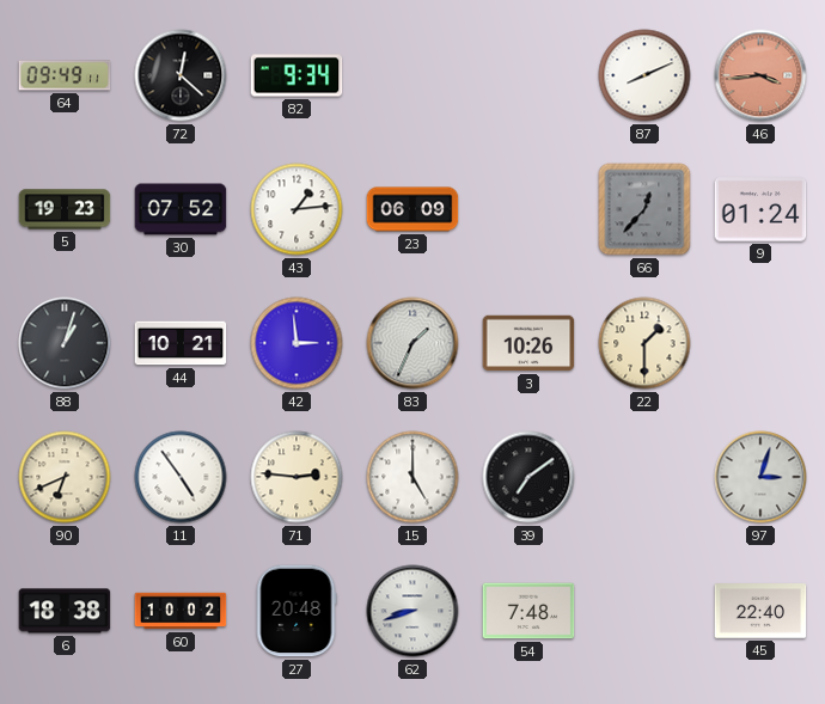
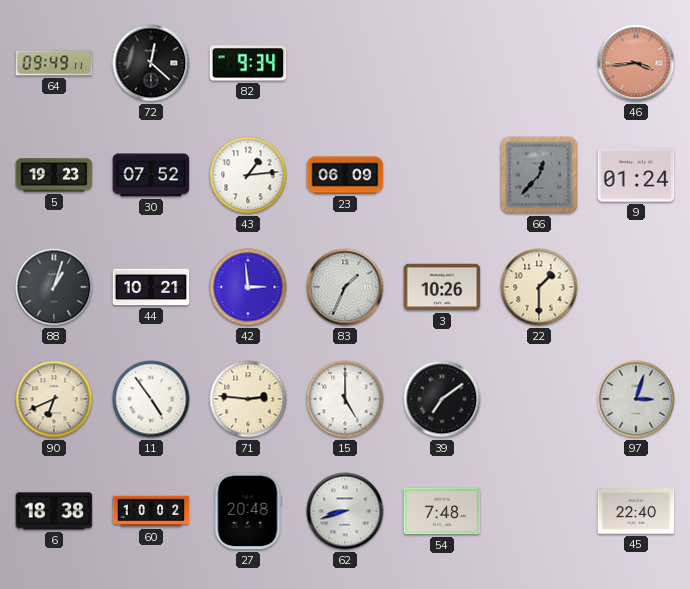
87: 8:11 -> none (644, 75)
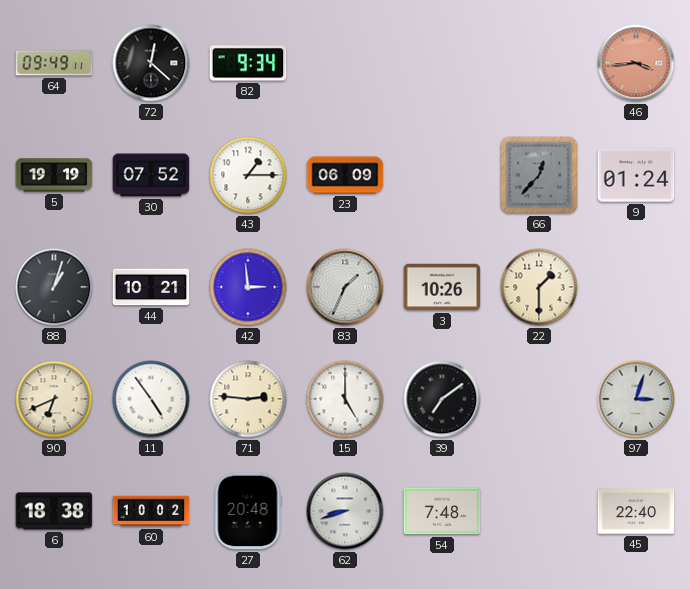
5: 19:23 -> 19:19 (54, 175)
43: 1:14 -> 1:15 (248, 175)
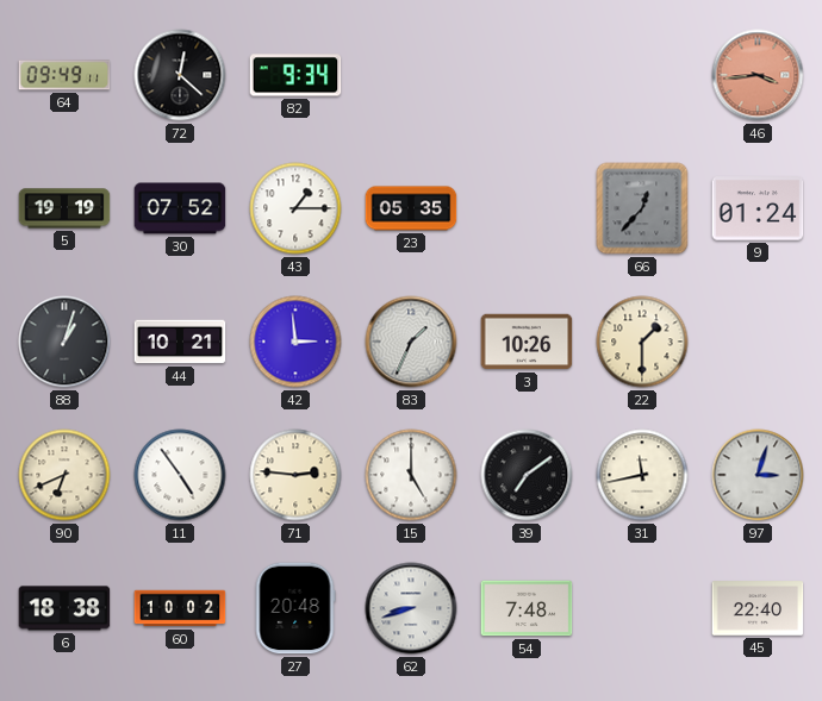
23: 06:09 -> 05:35 (411, 208)
31: none -> 11:43 (642, 475)
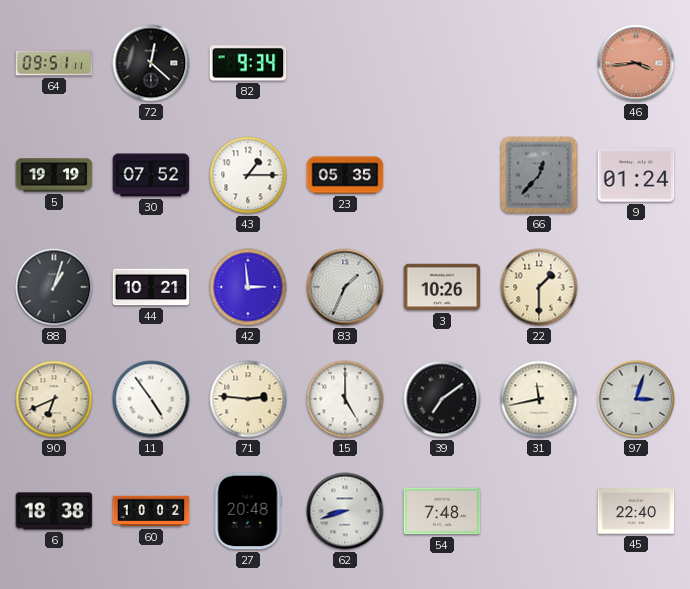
64: 09:49 -> 09:51 (54, 63)
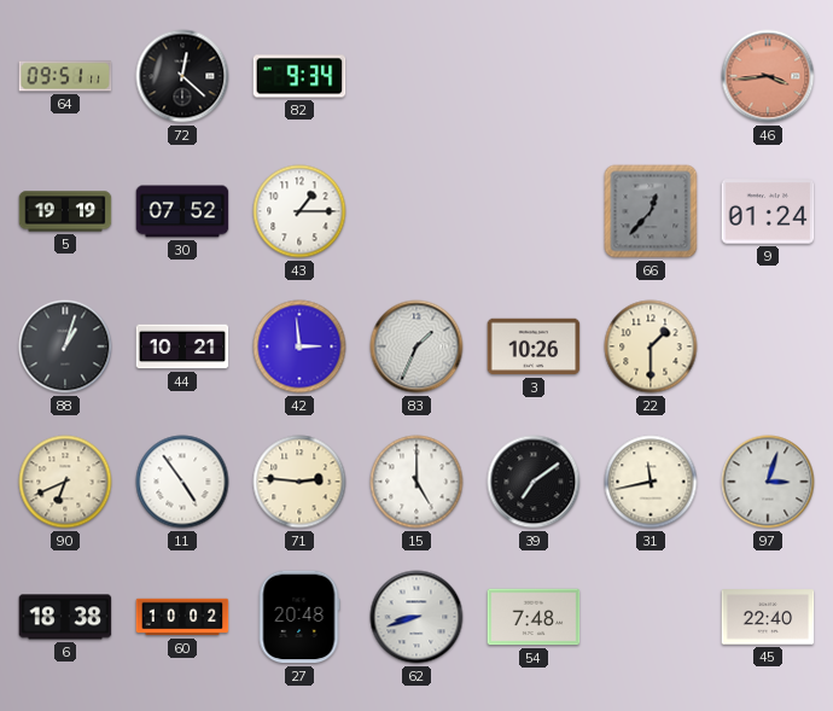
23: 05:35 -> none (345, 175)
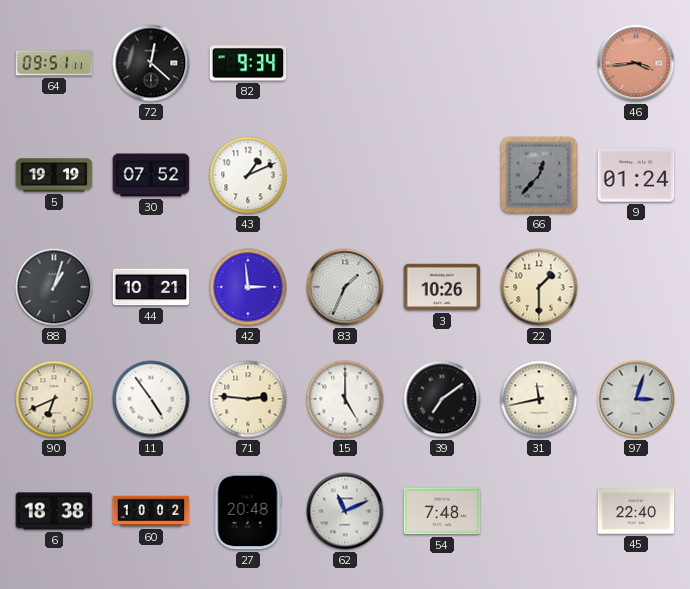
43: 1:15 -> 1:11 (248, 175)
62: 8:42 -> 11:11 (345, 511)
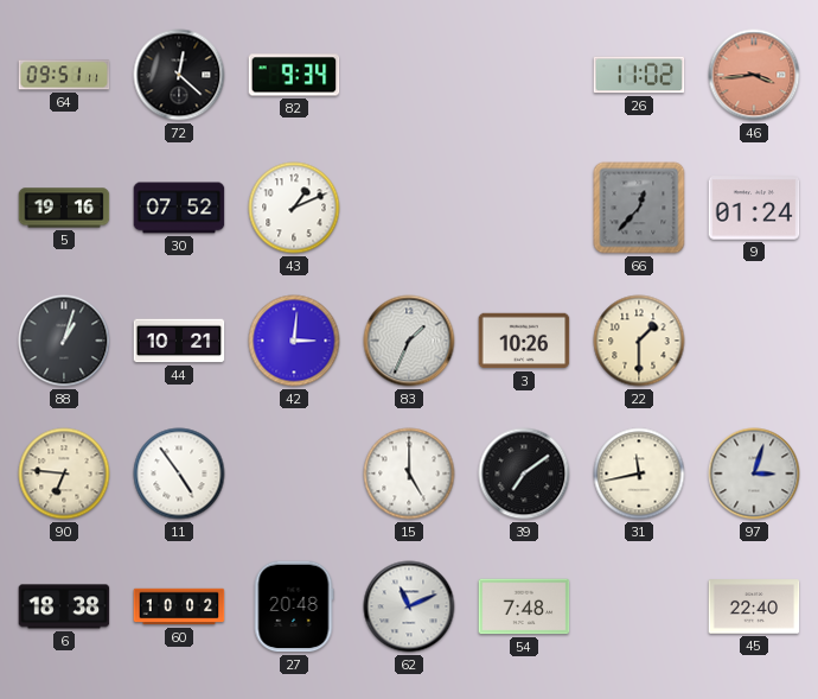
26: none -> 11:02 (639, 75)
5: 19:19 -> 19:16 (64, 208)
42: 2:59 -> 3:01 (294, 341)
90: 6:41 -> 6:46 (64, 474)
71: 2:46 -> none (248, 399)
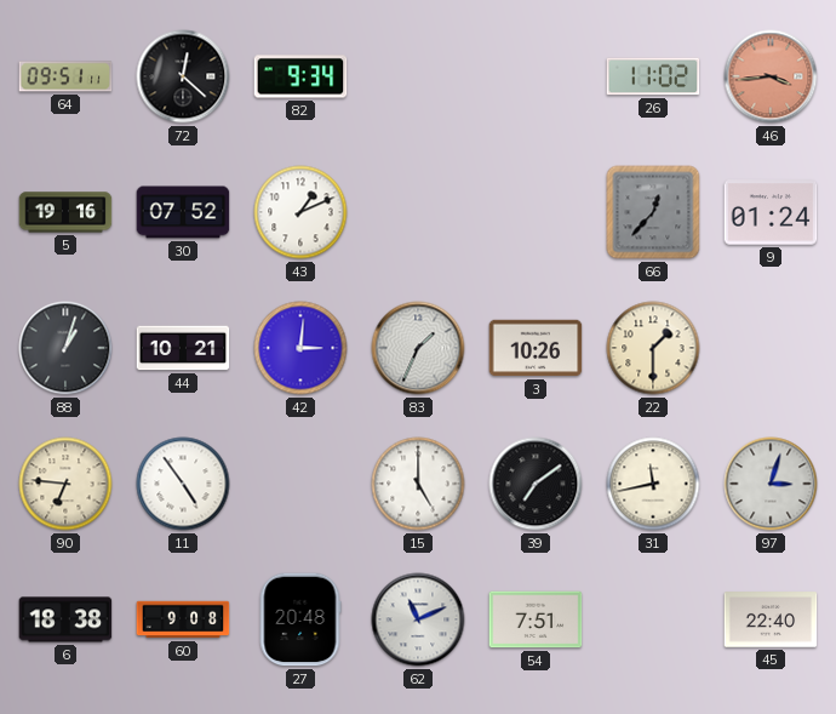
60: 10:02 -> 9:08 (183, 619)
54: 7:48 -> 7:51 (536, 619)
